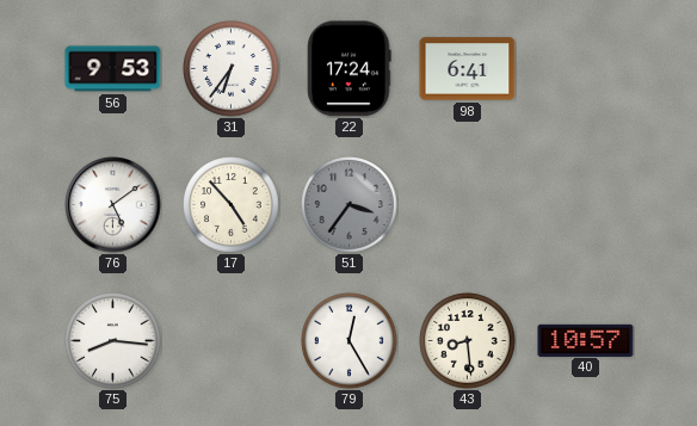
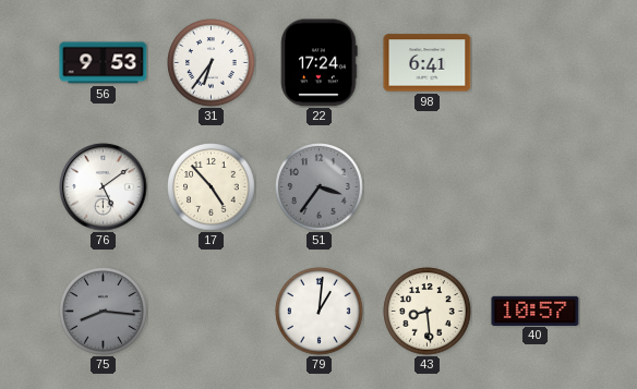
75 dial: white -> grey (104, 312)
79: 12:25 -> 1:01 (320, 312)
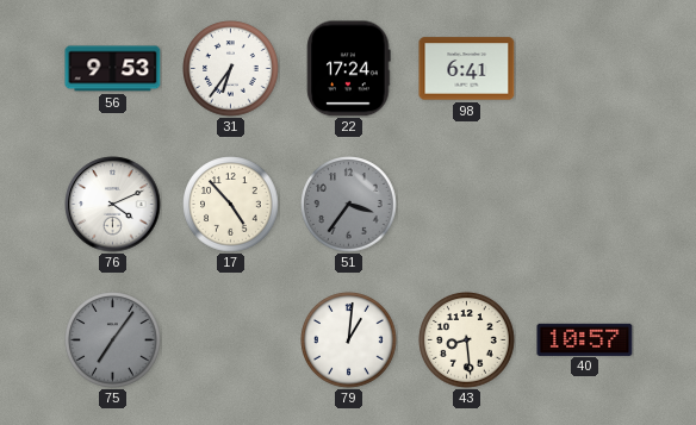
76: 5:09 -> 4:11 (113, 205)
75: 8:16 -> 7:06 (113, 340)
